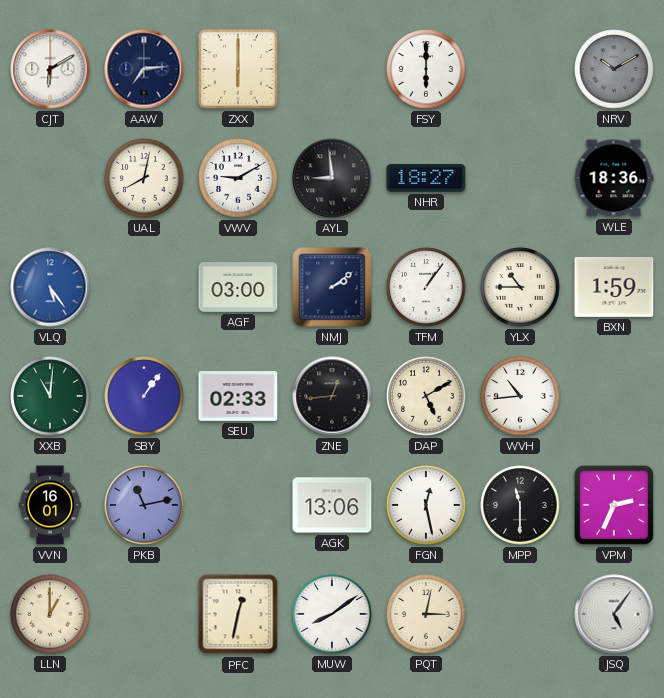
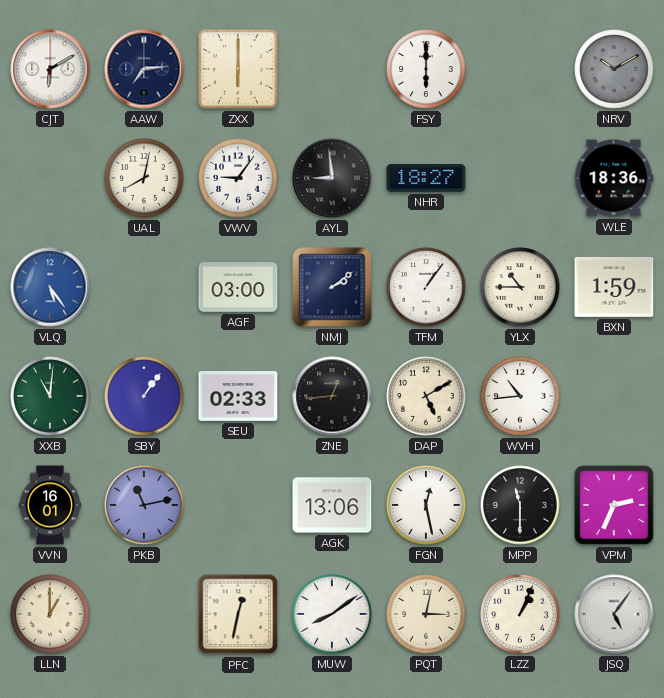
VWV: 9:10 -> 9:06 (238, 178)
LZZ: none -> 1:04 (520, 614)
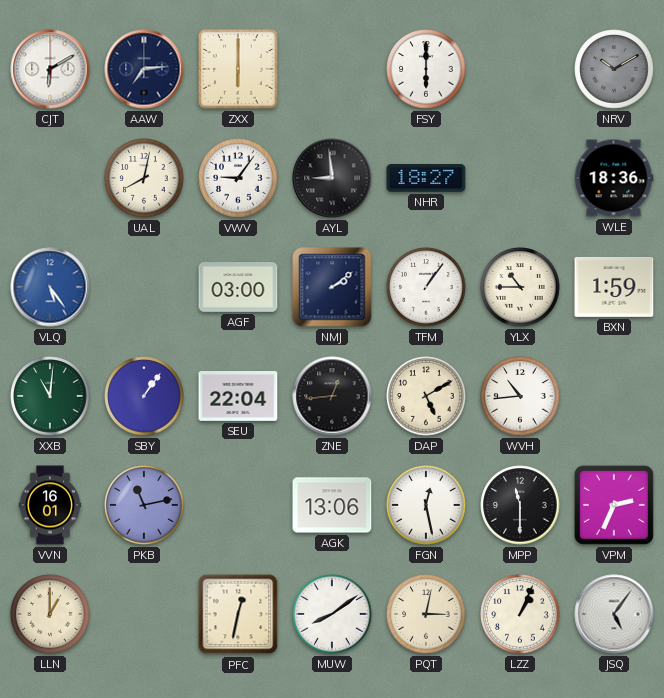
SEU: 02:33 -> 22:04 (238, 397)
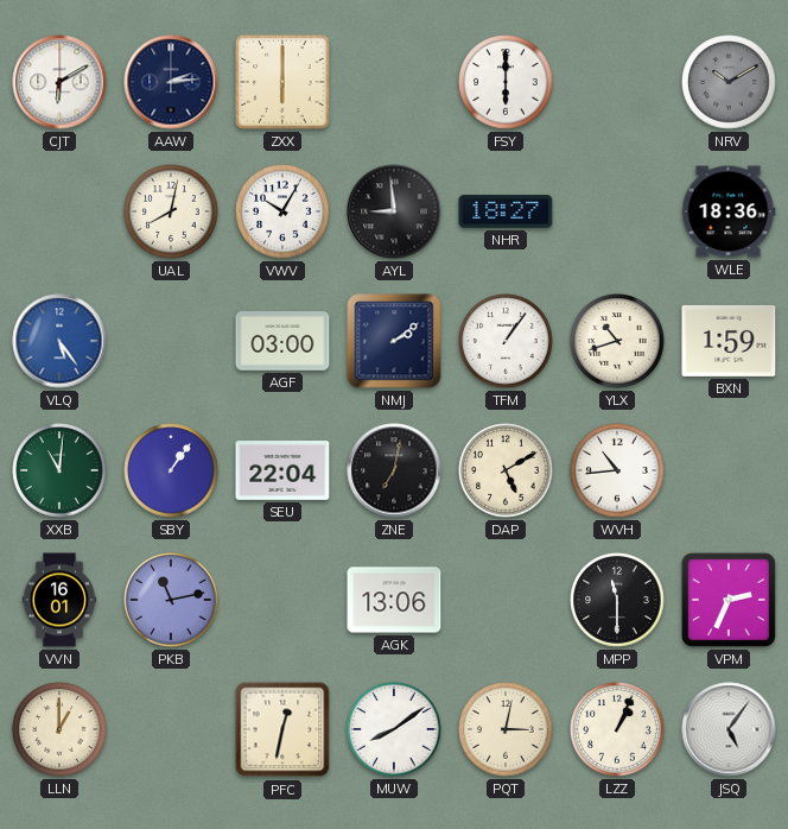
AAW: 7:14 -> 2:14 (171, 82)
VWV: 9:06 -> 10:05 (282, 211)
YLX: 10:45 -> 10:42 (617, 341)
ZNE: 12:44 -> 7:02 (394, 470)
FGN: 12:28 -> none (426, 505)
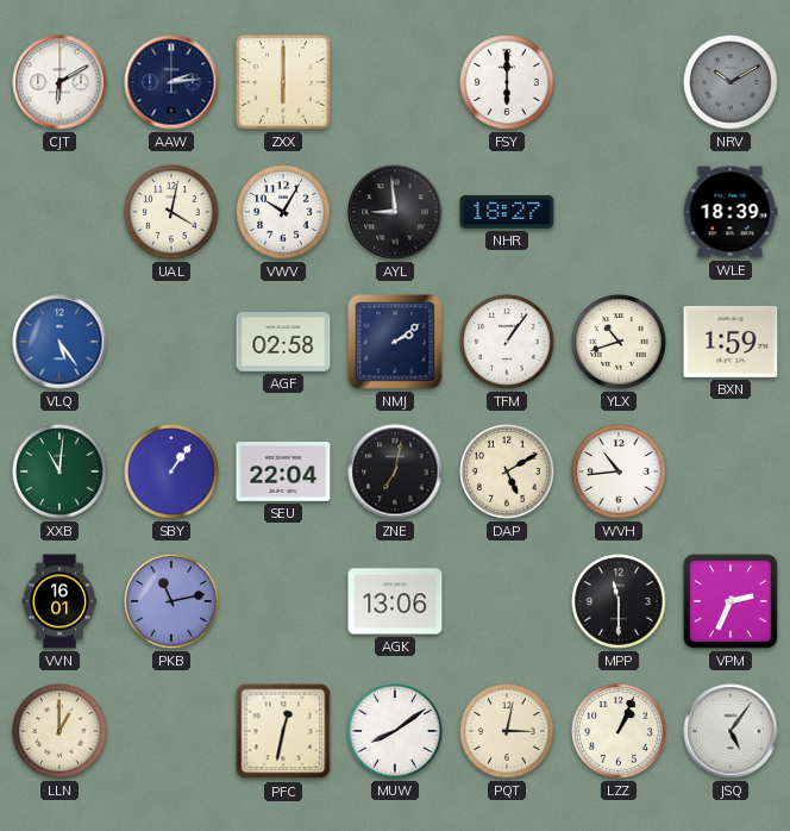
UAL: 8:02 -> 4:02 (171, 212)
WLE: 18:36 -> 18:39 (731, 212)
AGF: 03:00 -> 02:58 (283, 342)
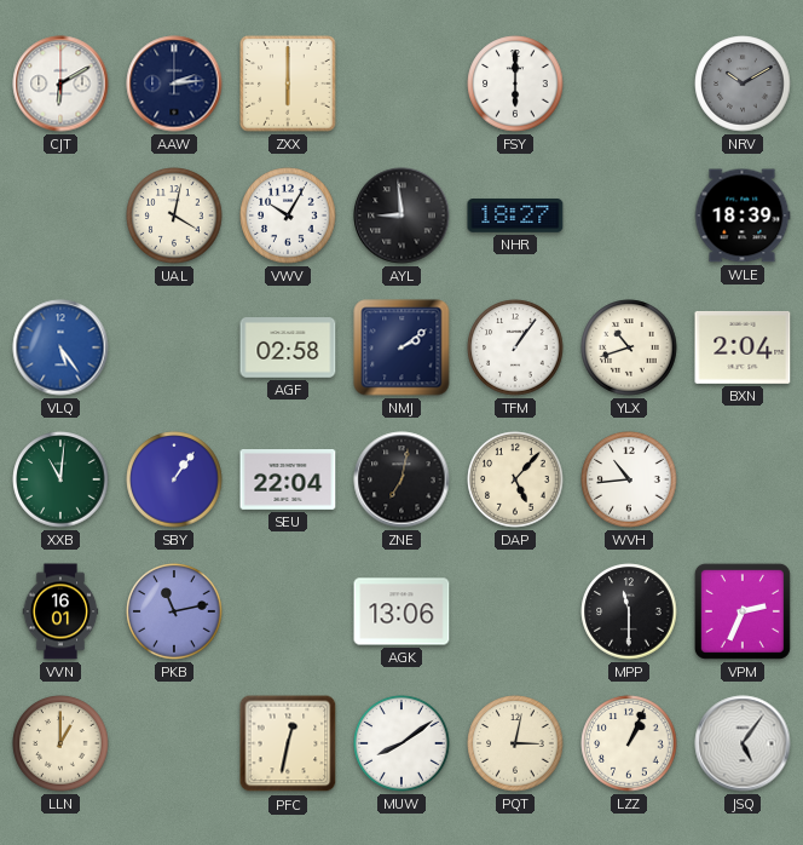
BXN: 1:59 -> 2:04 (743, 347)
DAP: 5:10 -> 5:07 (515, 479)
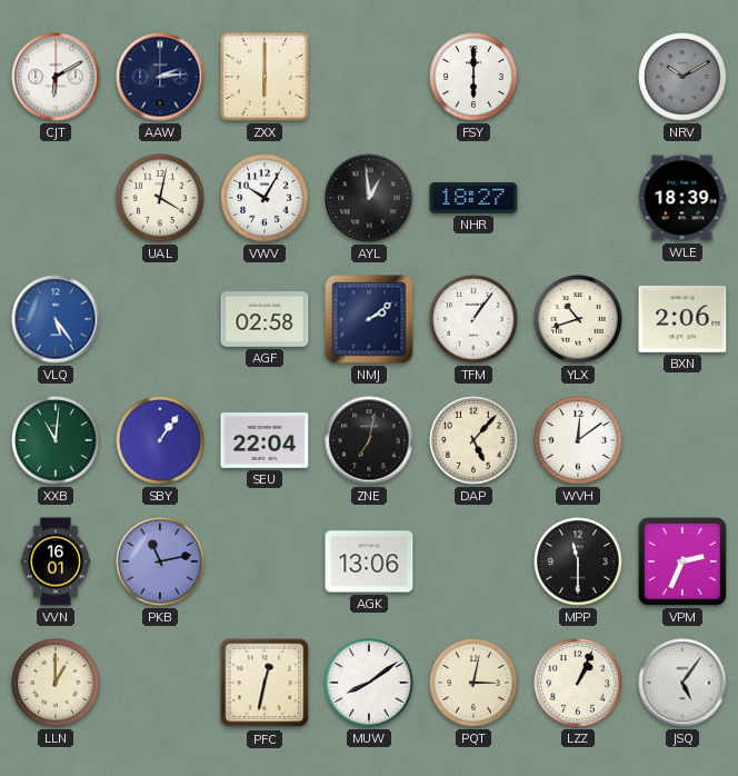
AYL: 8:59 -> 12:59 (369, 198)
BXN: 2:04 -> 2:06 (682, 319)
WVH: 10:44 -> 12:09 (578, 440)
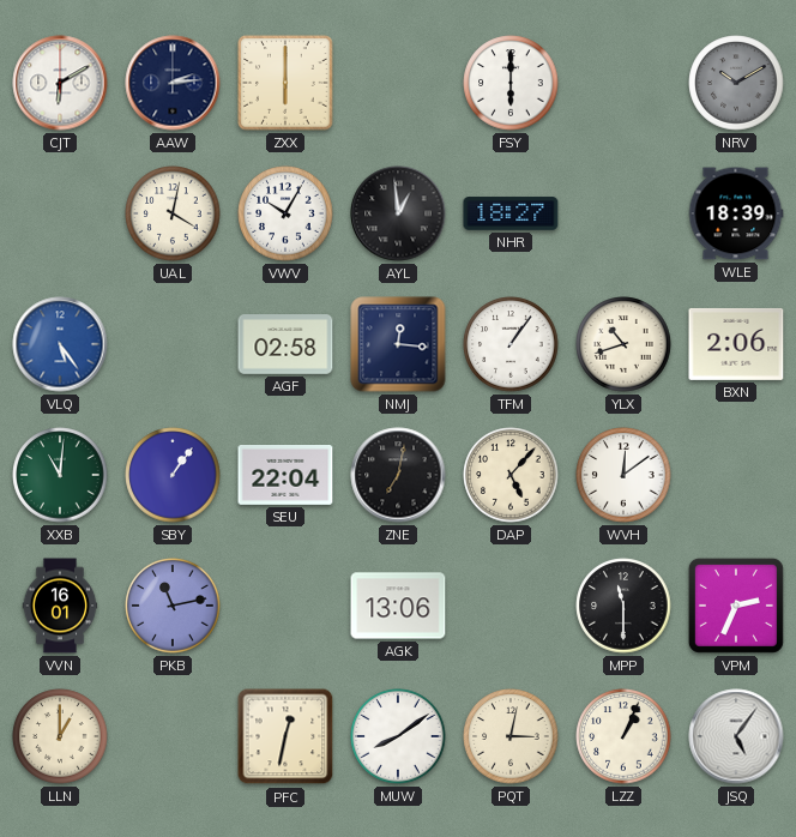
NMJ: 2:09 -> 12:16 (398, 344)
